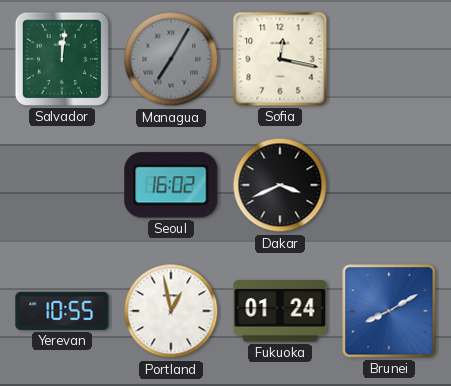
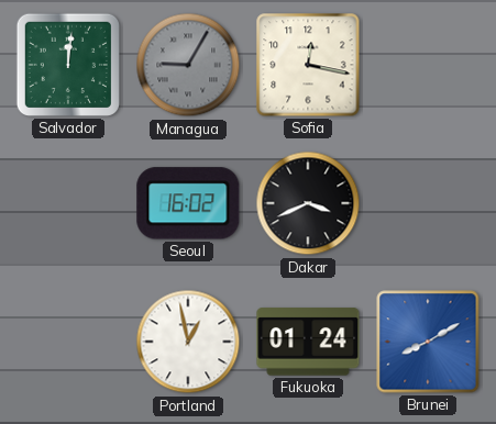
Managua: 7:05 -> 9:05 (188, 65)
Yerevan: 10:55 -> none (62, 311)
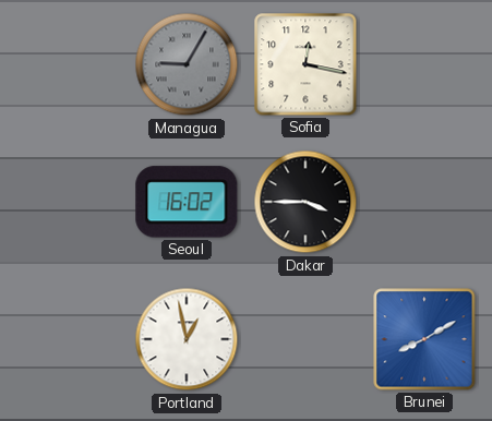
Salvador: 12:01 -> none (68, 65)
Dakar: 3:41 -> 3:45 (305, 202)
Fukuoka: 01:24 -> none (308, 342)
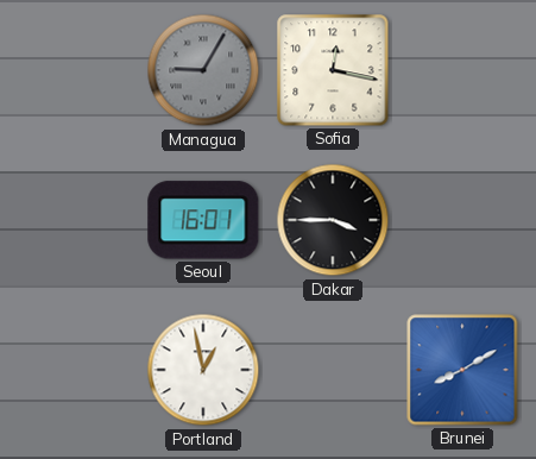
Seoul: 16:02 -> 16:01 (203, 220)
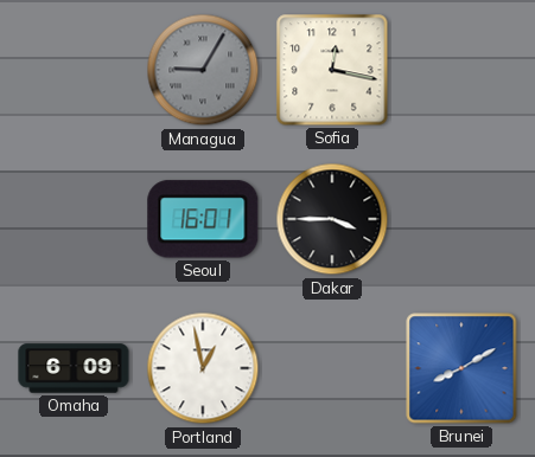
Omaha: none -> 6:09 (74, 368)
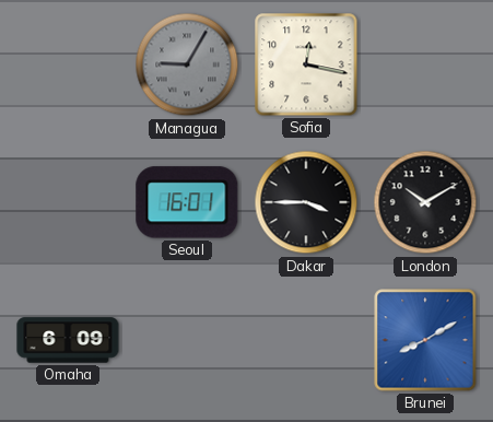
London: none -> 10:10 (425, 202)
Portland: 12:58 -> none (203, 368)
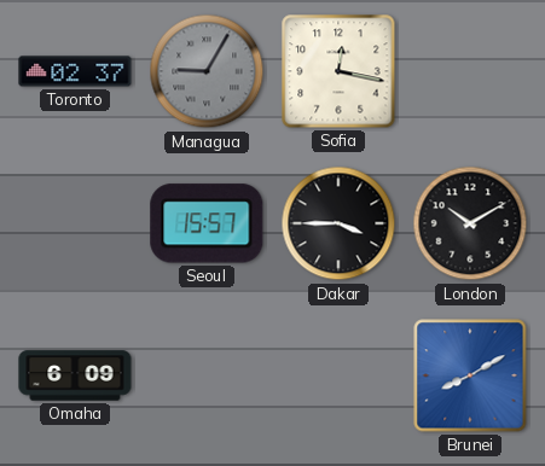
Toronto: none -> 02:37 (75, 71)
Seoul: 16:01 -> 15:57 (207, 223)
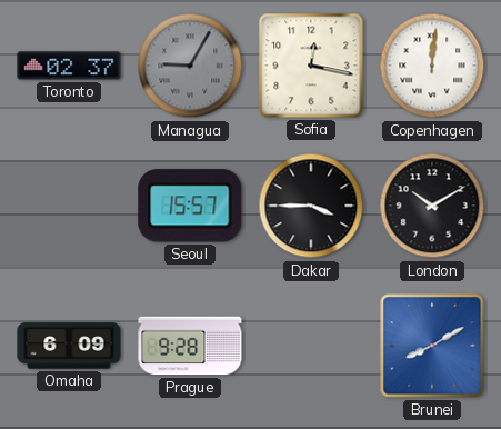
Copenhagen: none -> 12:01 (432, 66)
Prague: none -> 9:28 (190, 346)
